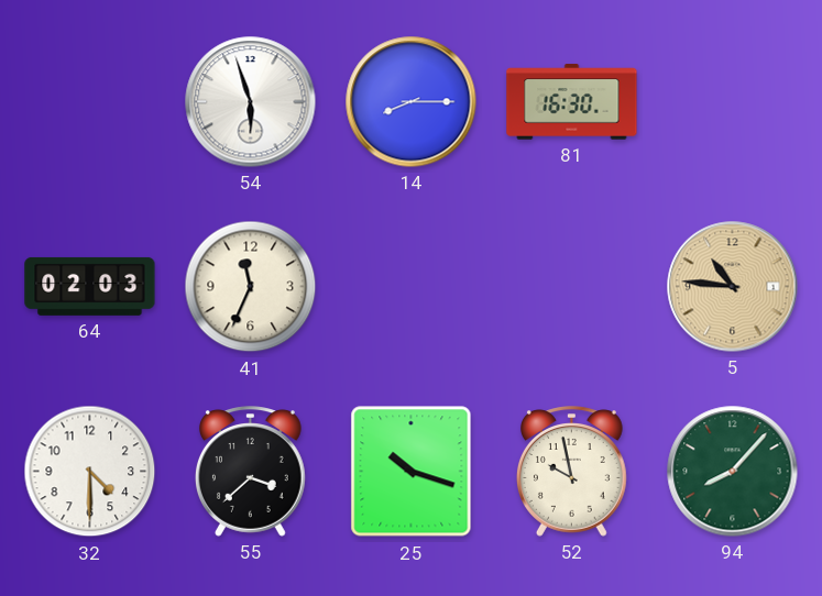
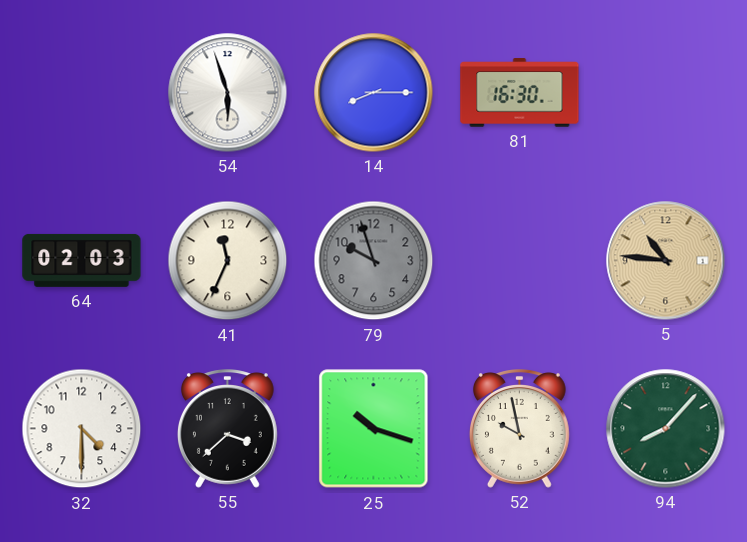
79: none -> 9:57 (374, 261)
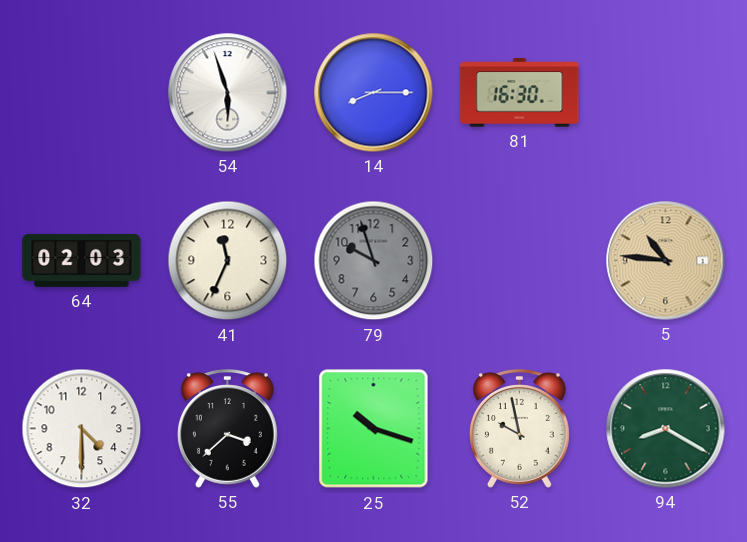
94: 8:07 -> 8:20 (666, 429)
